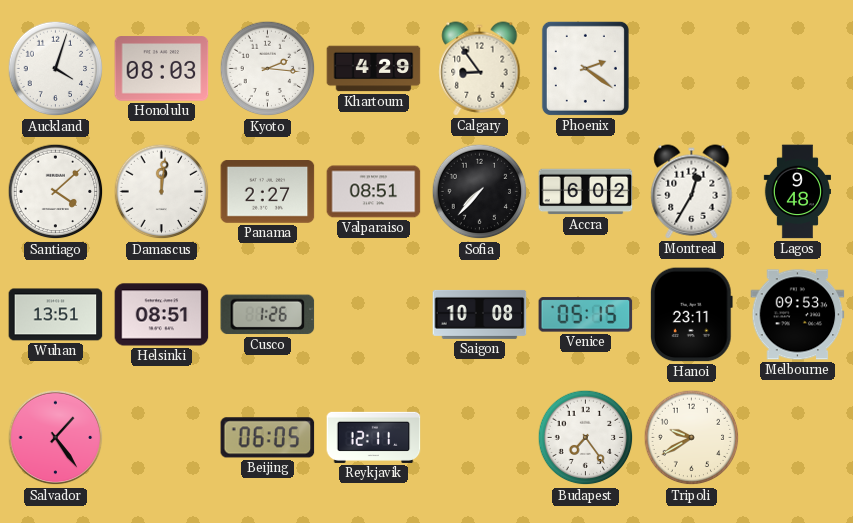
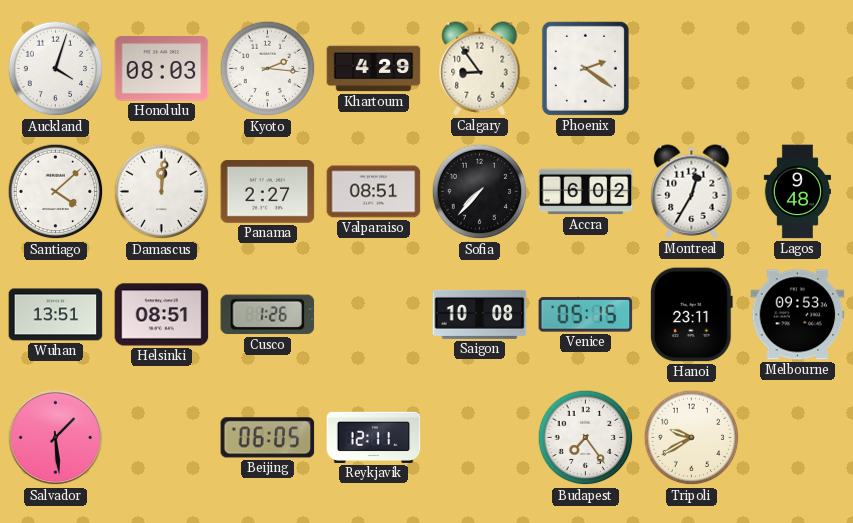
Salvador: 1:24 -> 1:29 (56, 438)
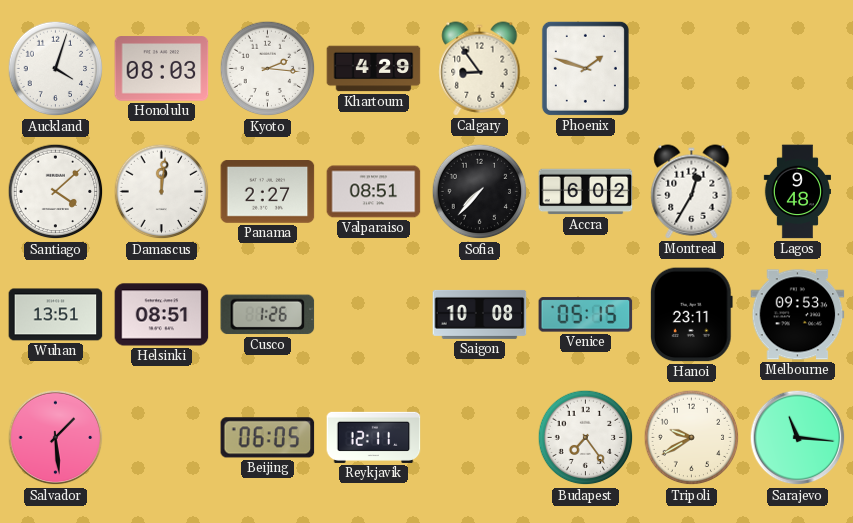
Phoenix: 2:21 -> 1:48 (585, 68)
Sarajevo: none -> 11:16 (798, 438)
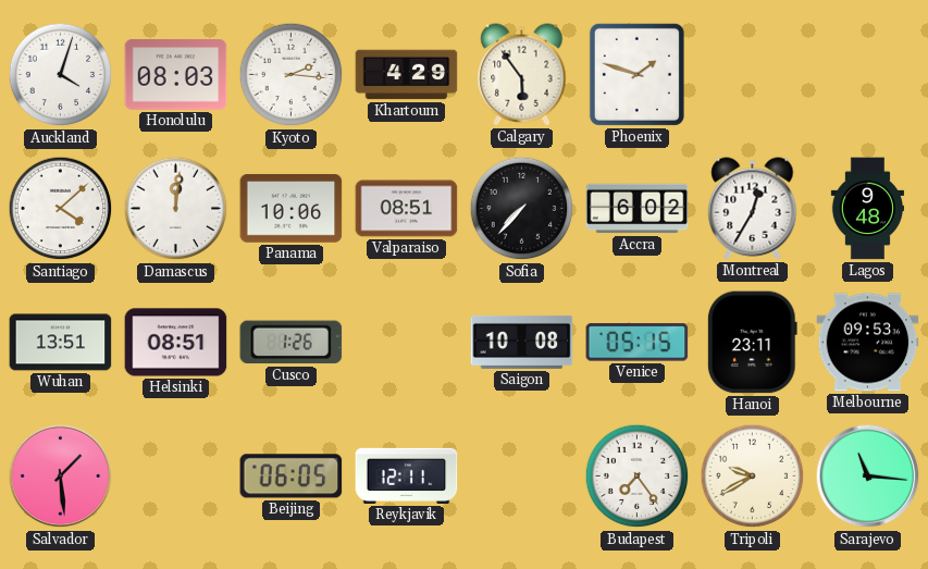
Calgary: 8:54 -> 5:54 (522, 75)
Panama: 2:27 -> 10:06 (292, 209)
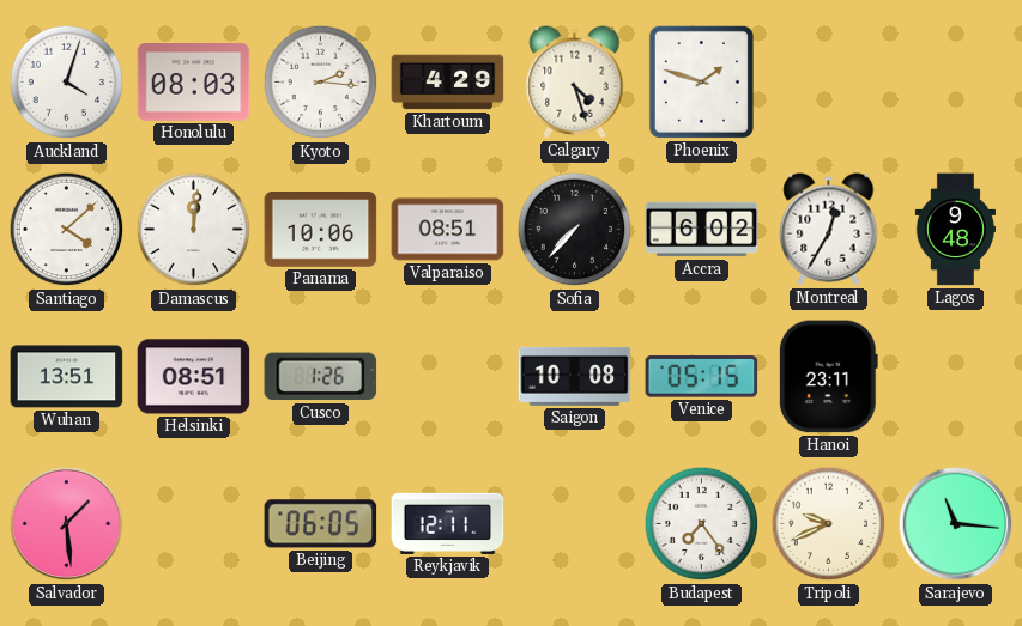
Calgary: 5:54 -> 4:27 (575, 83)
Melbourne: 09:53 -> none (868, 343)
Tripoli: 9:40 -> 9:41 (829, 524)
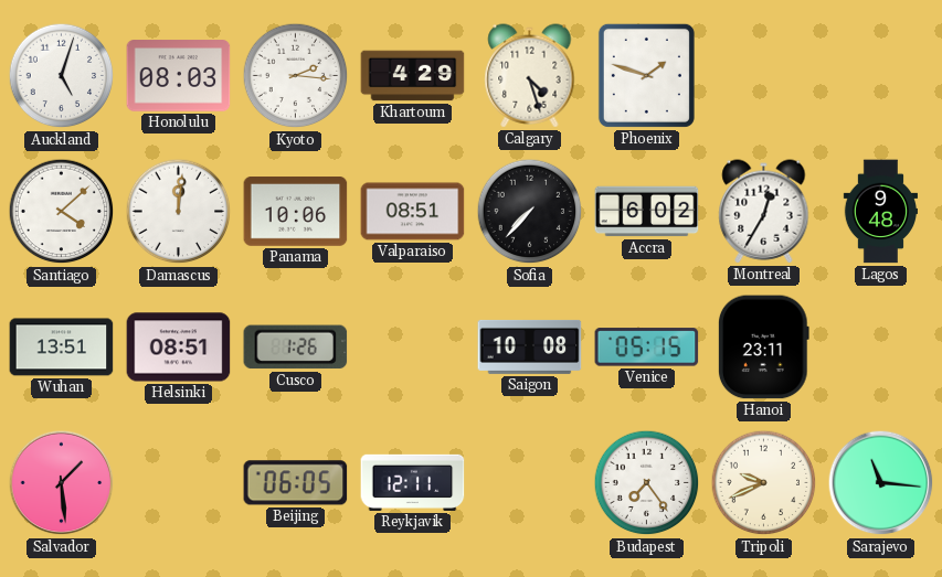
Auckland: 4:03 -> 5:03 (62, 76)
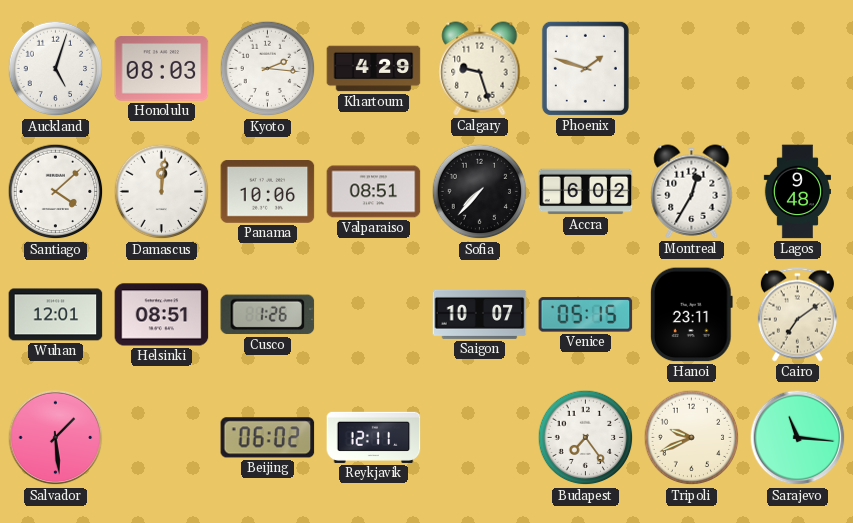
Calgary: 4:27 -> 9:27 (480, 69)
Wuhan: 13:51 -> 12:01 (56, 315)
Saigon: 10:08 -> 10:07 (480, 314)
Cairo: none -> 7:09 (797, 315)
Beijing: 06:05 -> 06:02 (268, 438)
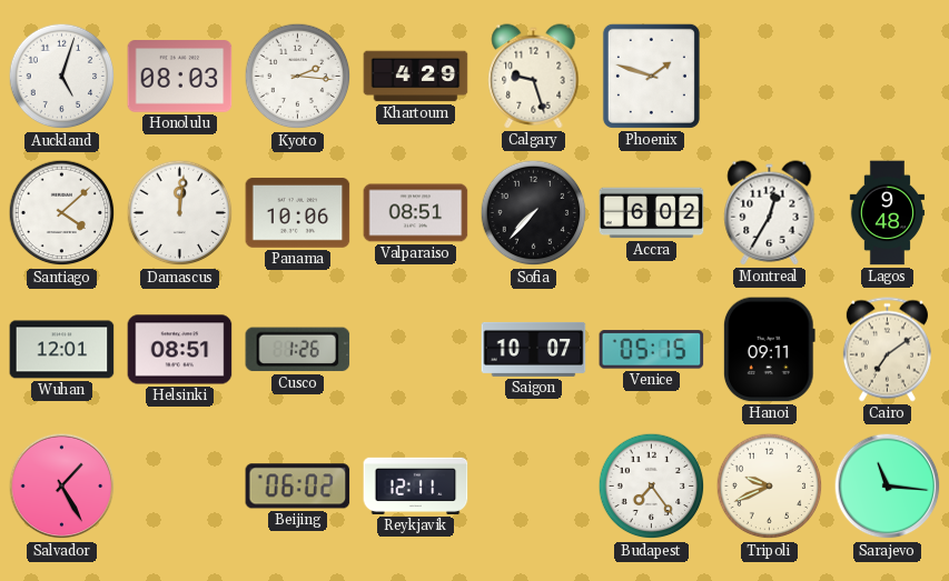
Hanoi: 23:11 -> 09:11 (769, 350)
Salvador: 1:29 -> 1:25 (62, 487)
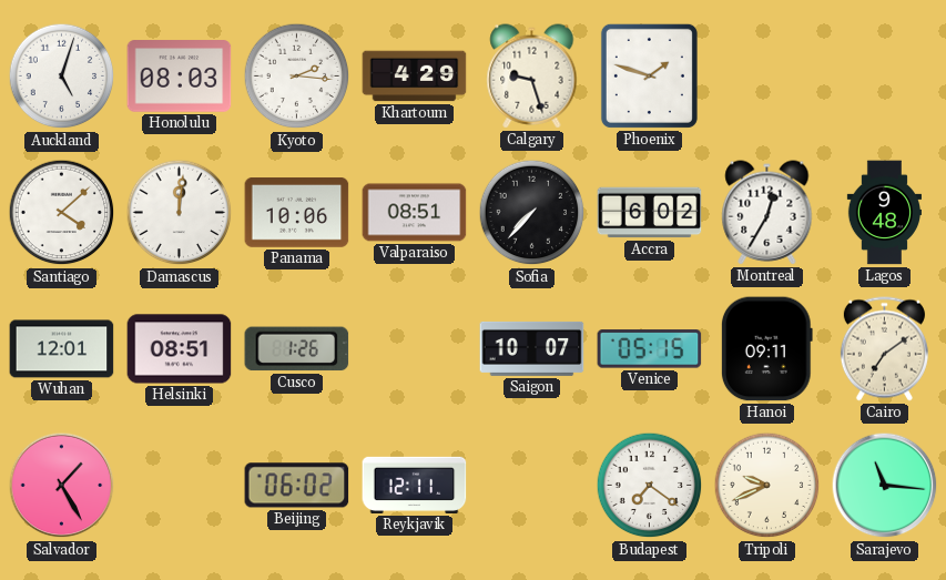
Budapest: 7:24 -> 7:21 (650, 486)
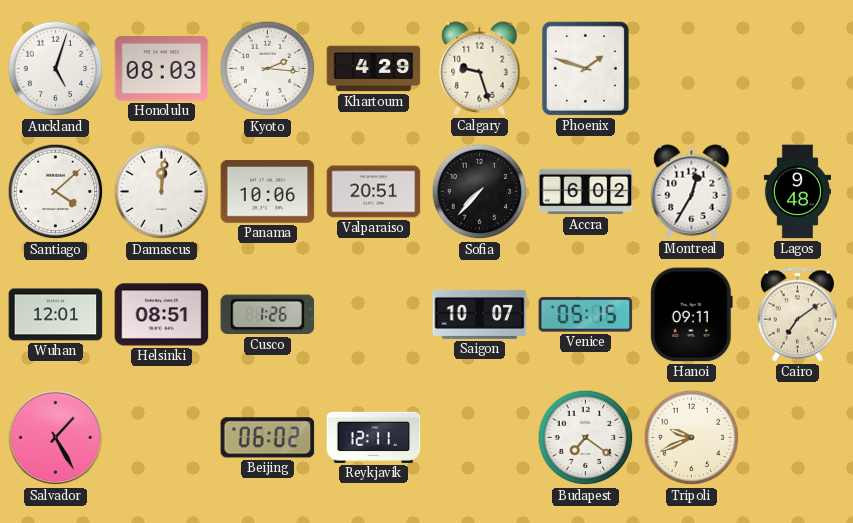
Valparaiso: 08:51 -> 20:51 (374, 192)
Sarajevo: 11:16 -> none (885, 486)
